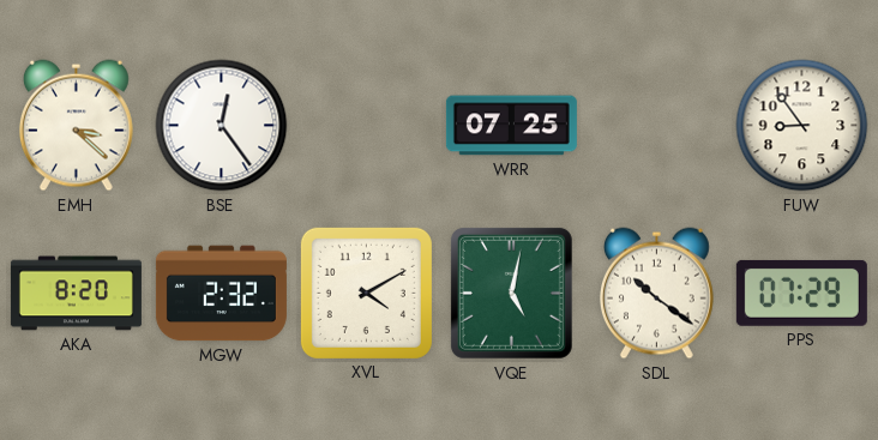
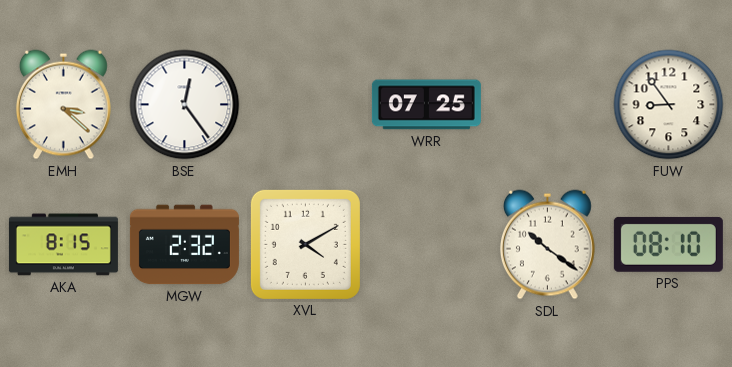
AKA: 8:20 -> 8:15 (63, 245)
VQE: 5:02 -> none (511, 293)
PPS: 07:29 -> 08:10 (668, 244)
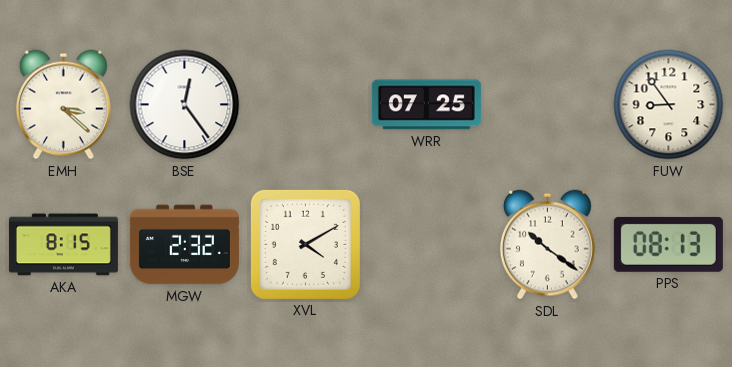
PPS: 08:10 -> 08:13 (668, 244)
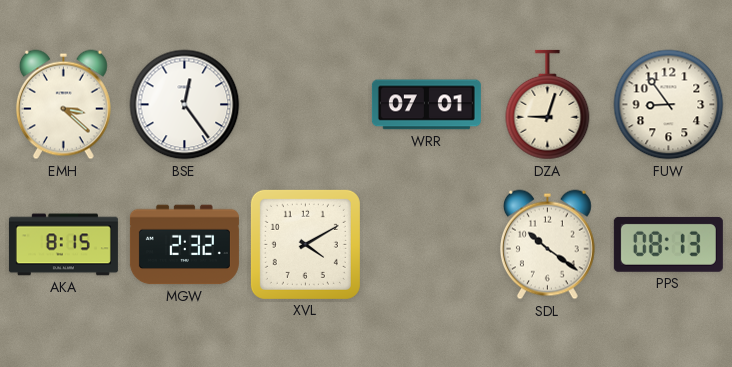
WRR: 07:25 -> 07:01 (426, 105)
DZA: none -> 9:03 (548, 105)
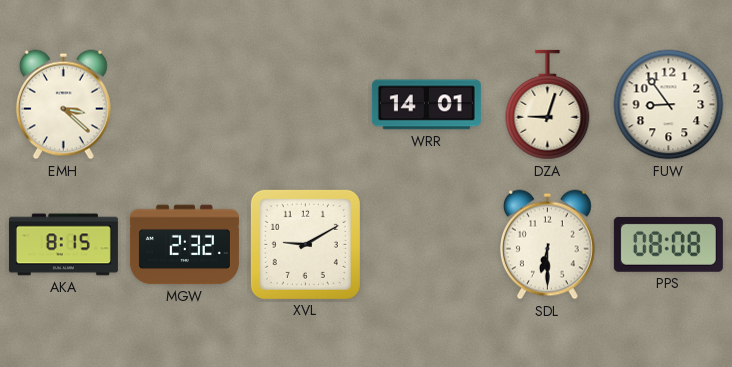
BSE: 12:24 -> none (185, 105)
WRR: 07:01 -> 14:01 (426, 105)
XVL: 4:10 -> 9:10 (305, 244)
SDL: 10:21 -> 6:30 (547, 245)
PPS: 08:13 -> 08:08 (668, 244)
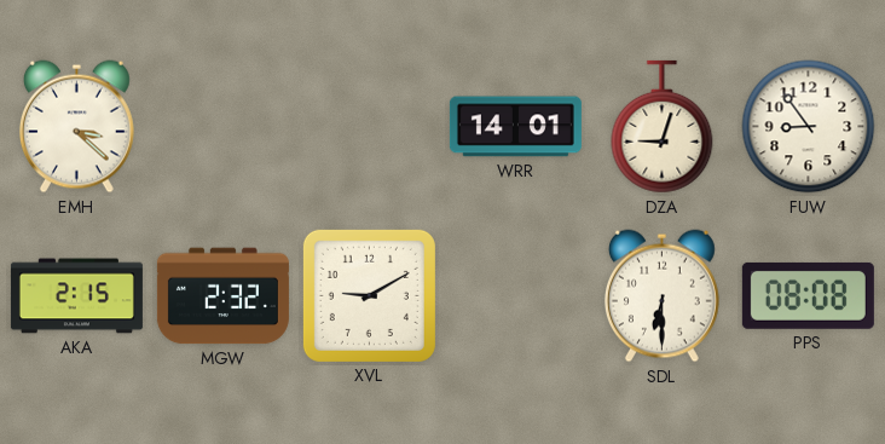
AKA: 8:15 -> 2:15 (76, 296)
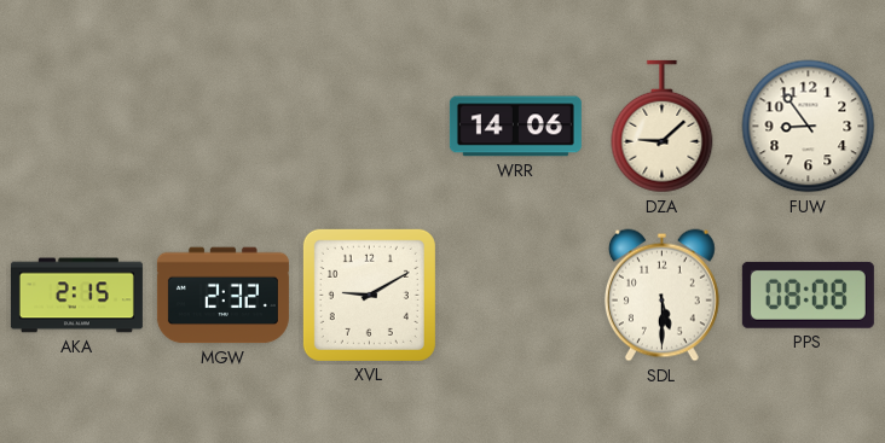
EMH: 3:22 -> none (76, 127)
WRR: 14:01 -> 14:06 (515, 127)
DZA: 9:03 -> 9:08 (663, 127)
SDL: 6:30 -> 5:30 (661, 296)
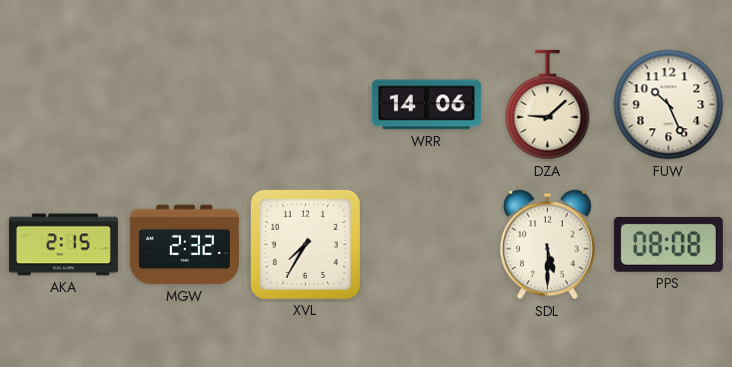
FUW: 8:54 -> 10:26 (669, 105)
XVL: 9:10 -> 7:35 (305, 244)
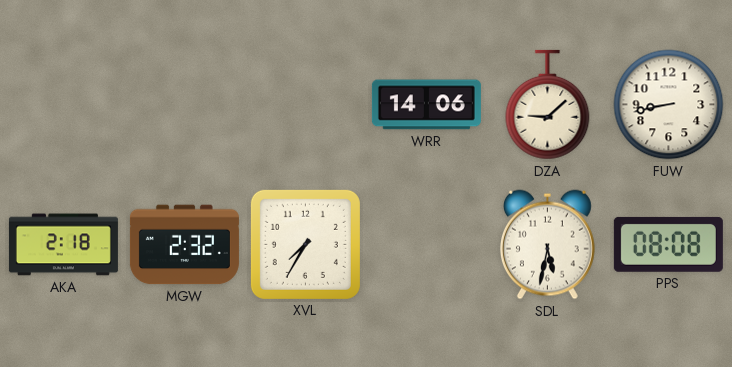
FUW: 10:26 -> 8:43 (669, 105)
AKA: 2:15 -> 2:18 (63, 245)
SDL: 5:30 -> 5:32 (547, 245)
